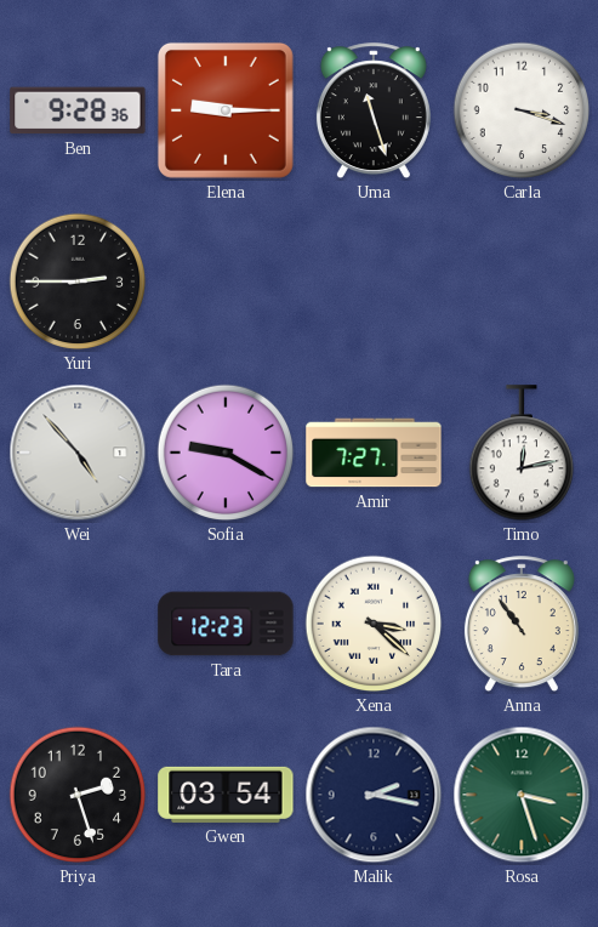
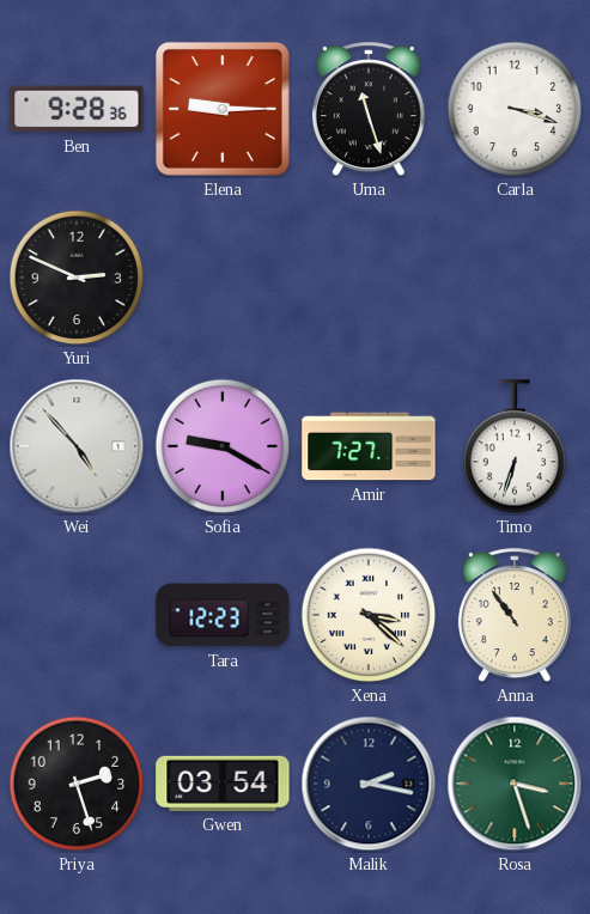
Yuri: 2:45 -> 2:49 (77, 278)
Timo: 12:13 -> 6:33 (513, 447)
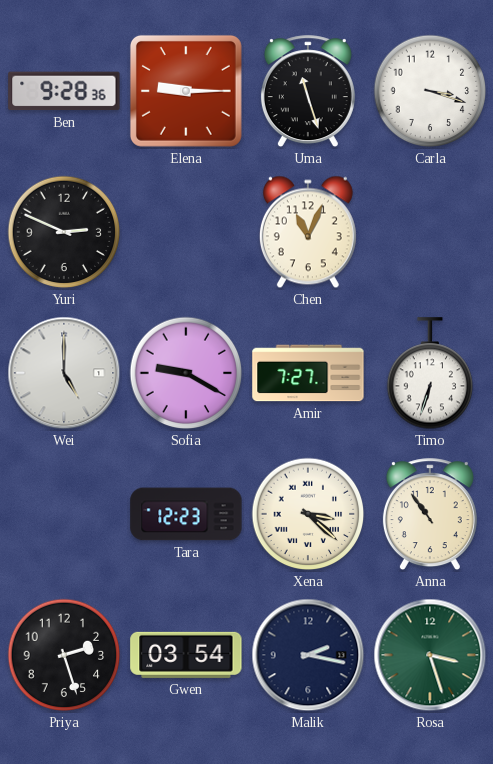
Chen: none -> 11:04 (308, 232)
Wei: 4:53 -> 5:00 (64, 373)
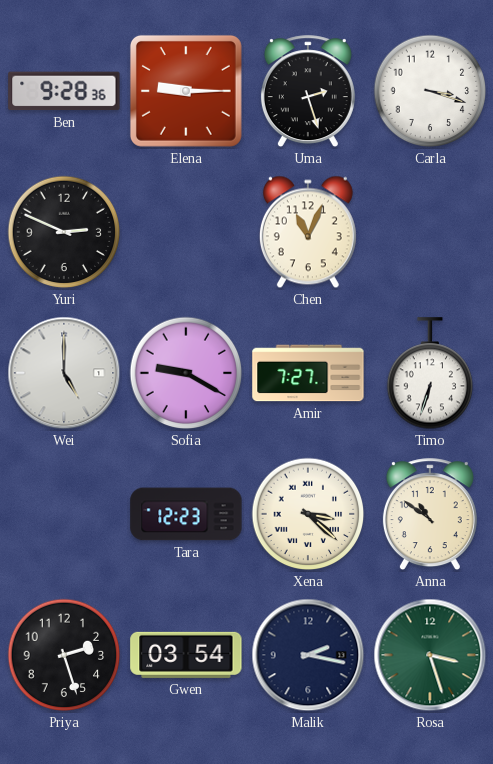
Uma: 11:27 -> 2:27 (308, 92)
Anna: 10:54 -> 10:51 (430, 515)
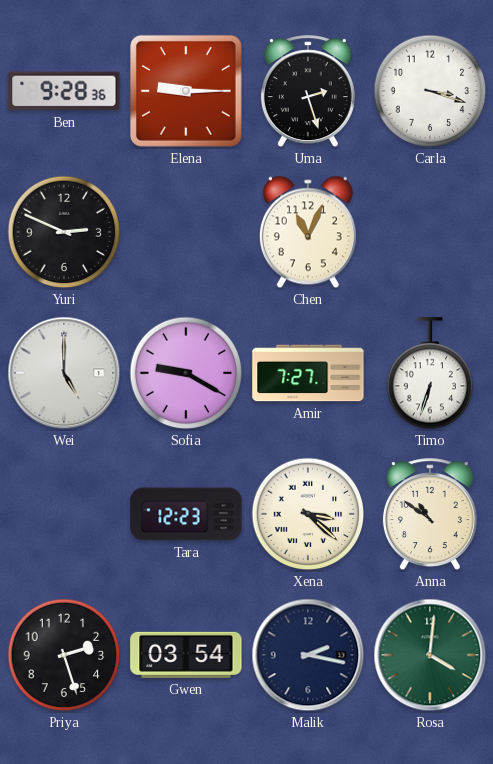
Rosa: 3:27 -> 4:01 (430, 655)
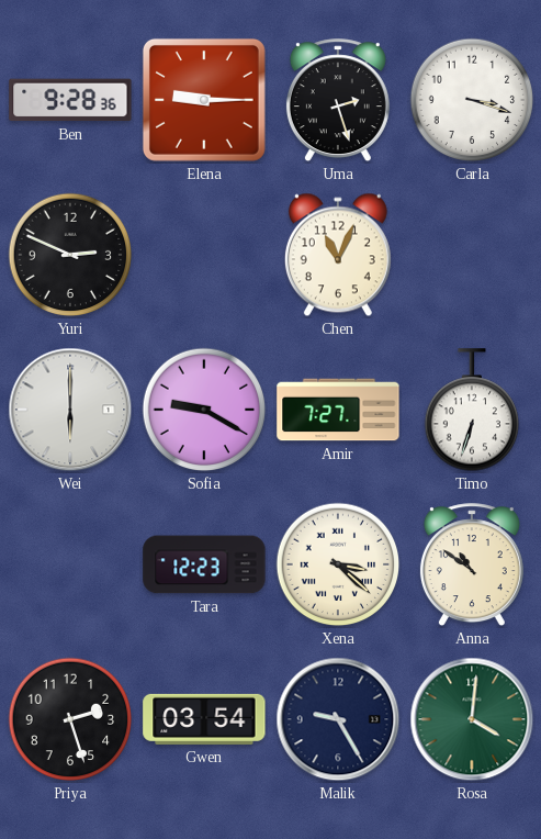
Wei: 5:00 -> 6:00 (70, 410)
Malik: 2:17 -> 9:25 (338, 719)
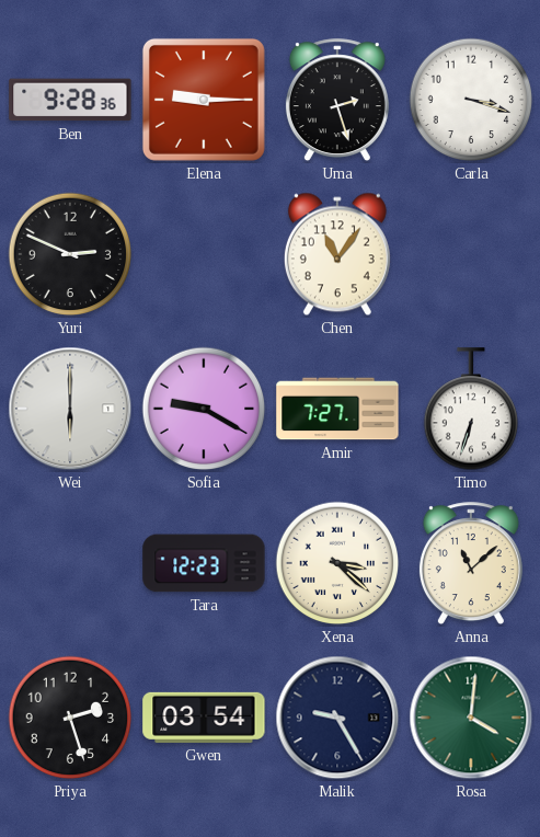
Chen: 11:04 -> 11:06 (337, 254)
Anna: 10:51 -> 11:08 (471, 564)
